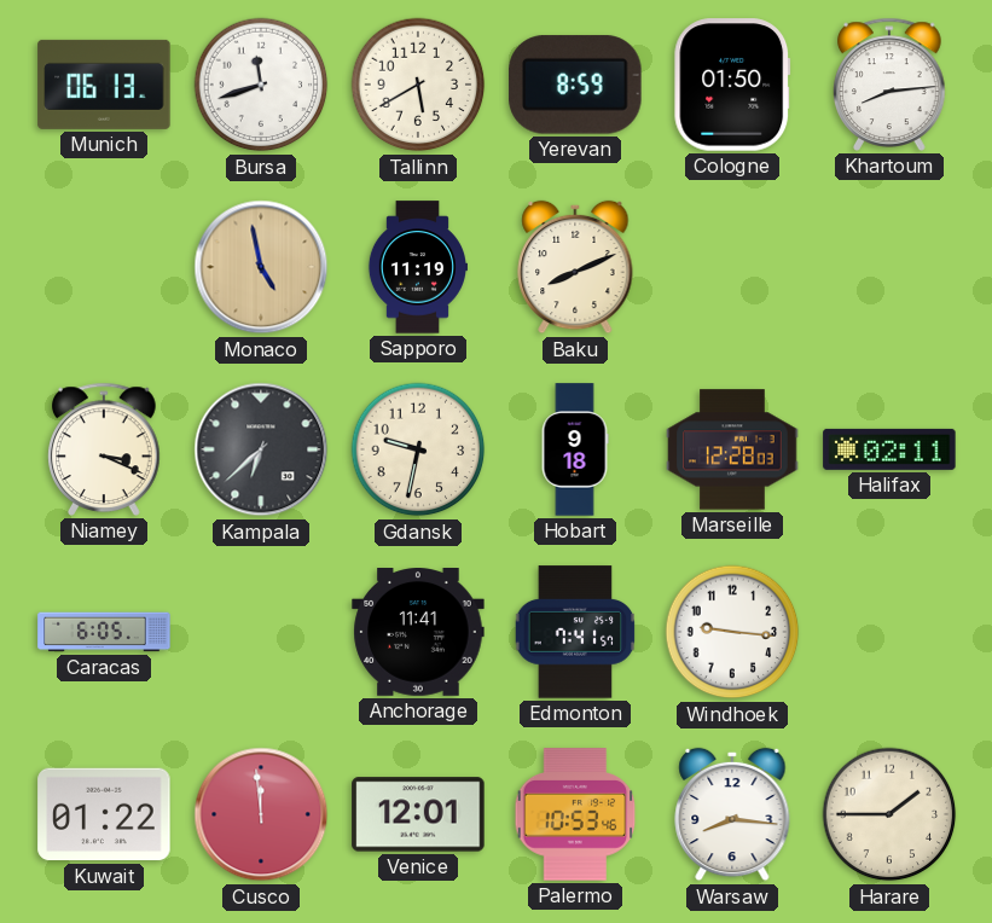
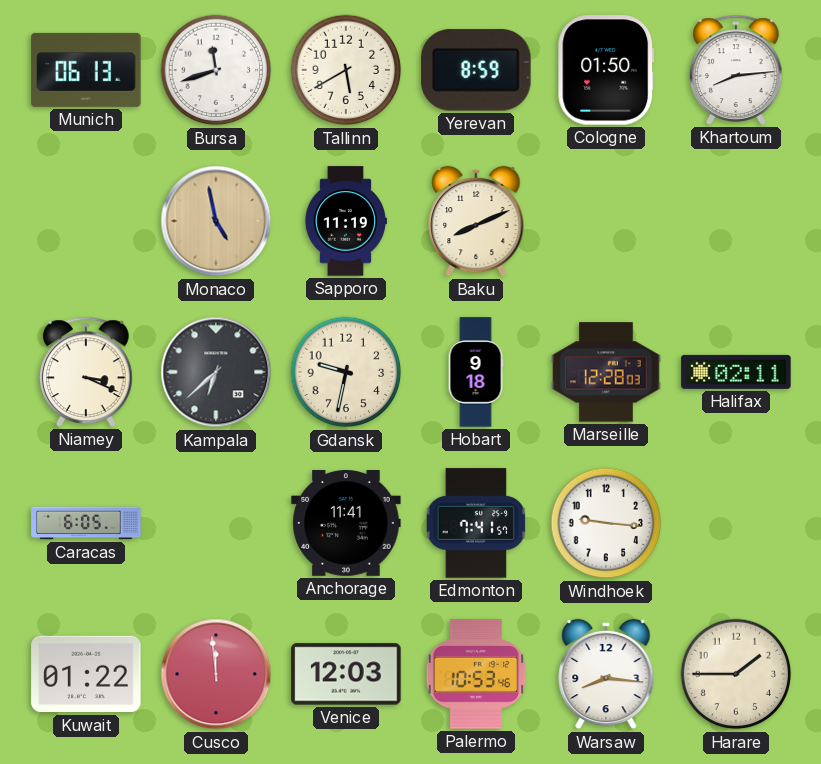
Venice: 12:01 -> 12:03 (346, 674)
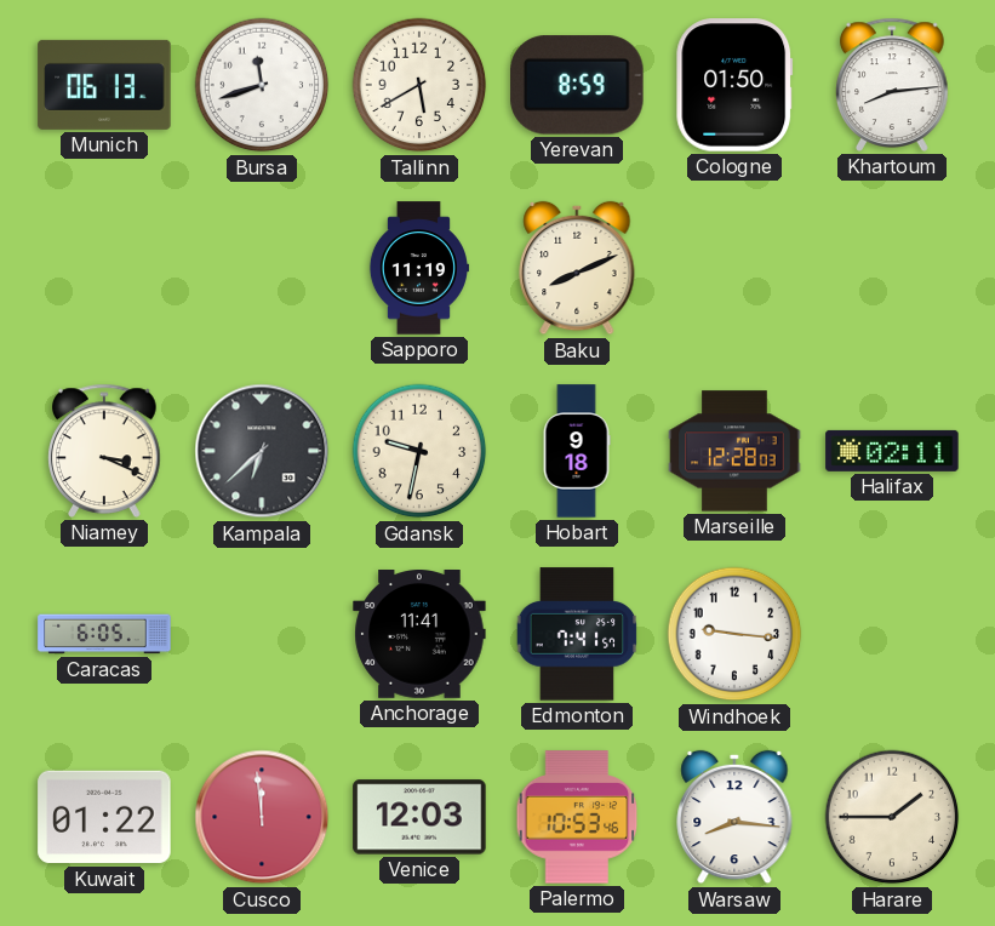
Monaco: 4:58 -> none (216, 221)
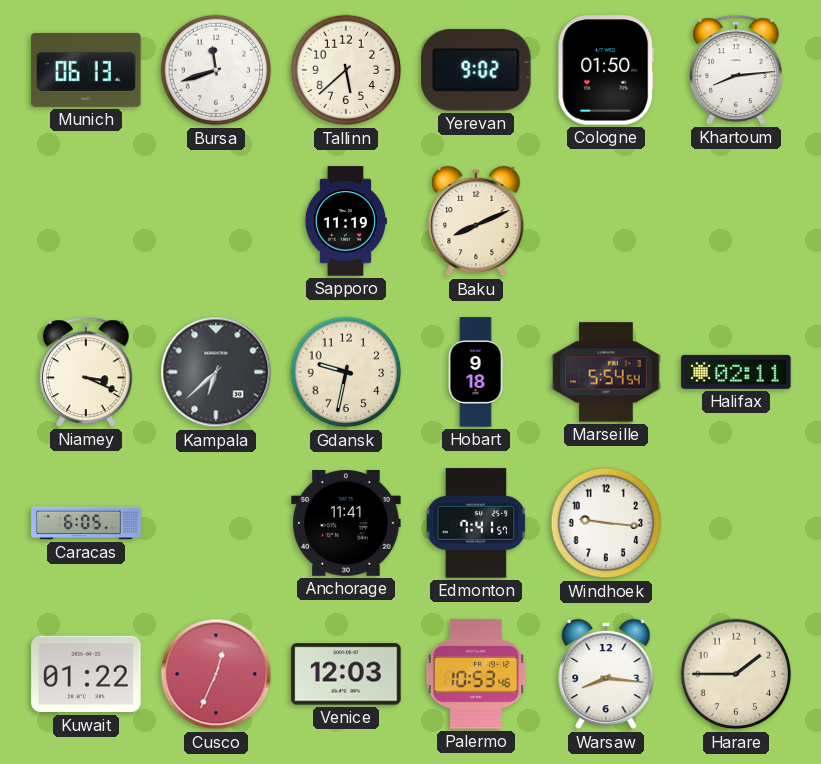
Tallinn: 5:40 -> 5:38 (346, 70)
Yerevan: 8:59 -> 9:02 (476, 70)
Marseille: 12:28 -> 5:54 (606, 372)
Cusco: 11:59 -> 12:34 (216, 674)
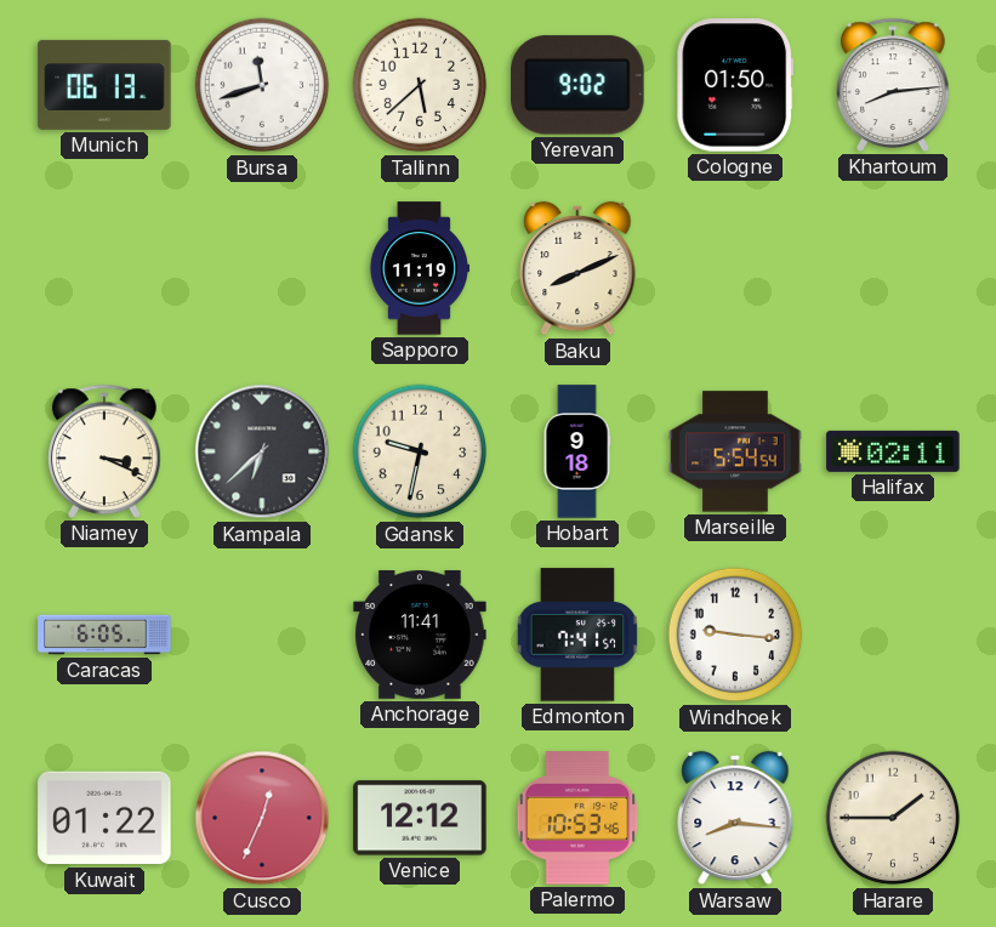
Venice: 12:03 -> 12:12 (420, 818)
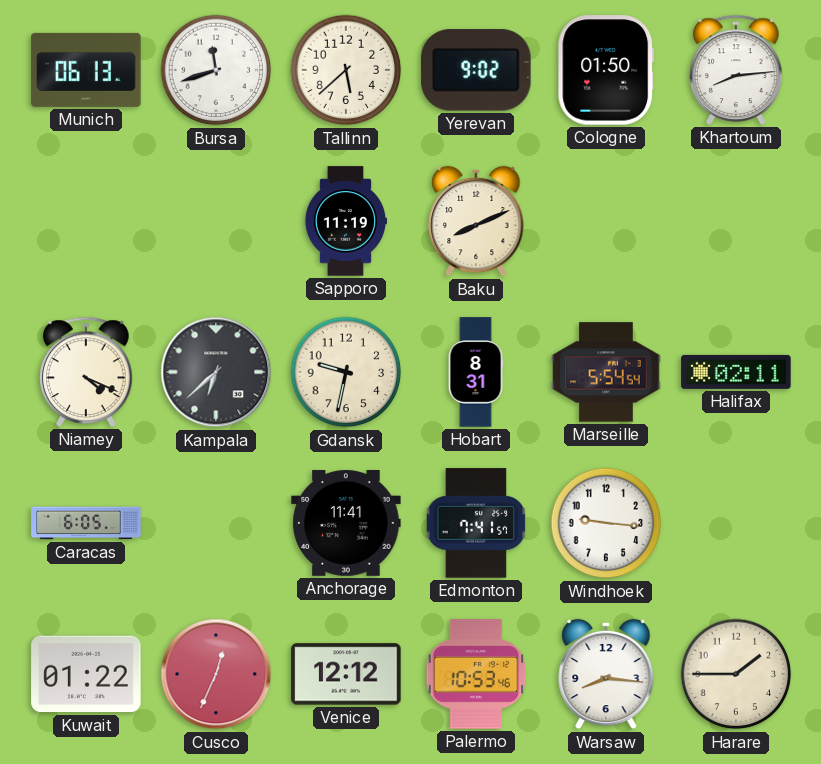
Niamey: 3:19 -> 4:19 (86, 372)
Hobart: 9:18 -> 8:31 (476, 372)
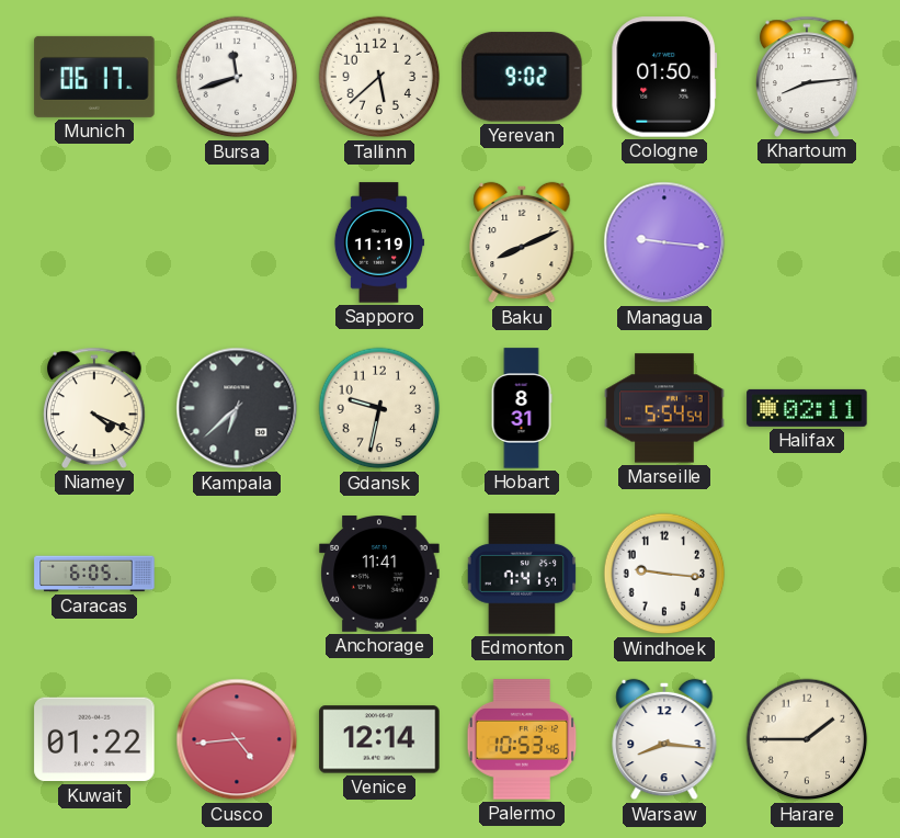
Munich: 06:13 -> 06:17 (94, 77)
Managua: none -> 9:16 (664, 242)
Cusco: 12:34 -> 4:44 (237, 739)
Venice: 12:12 -> 12:14 (379, 739)
